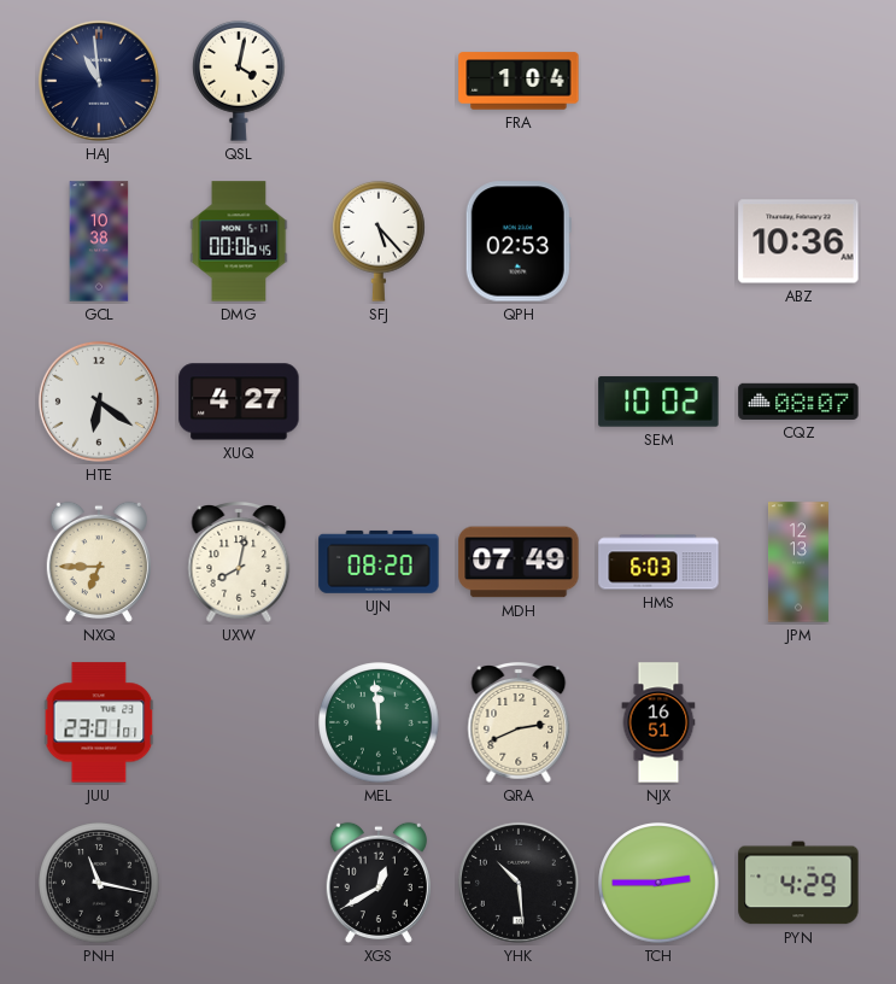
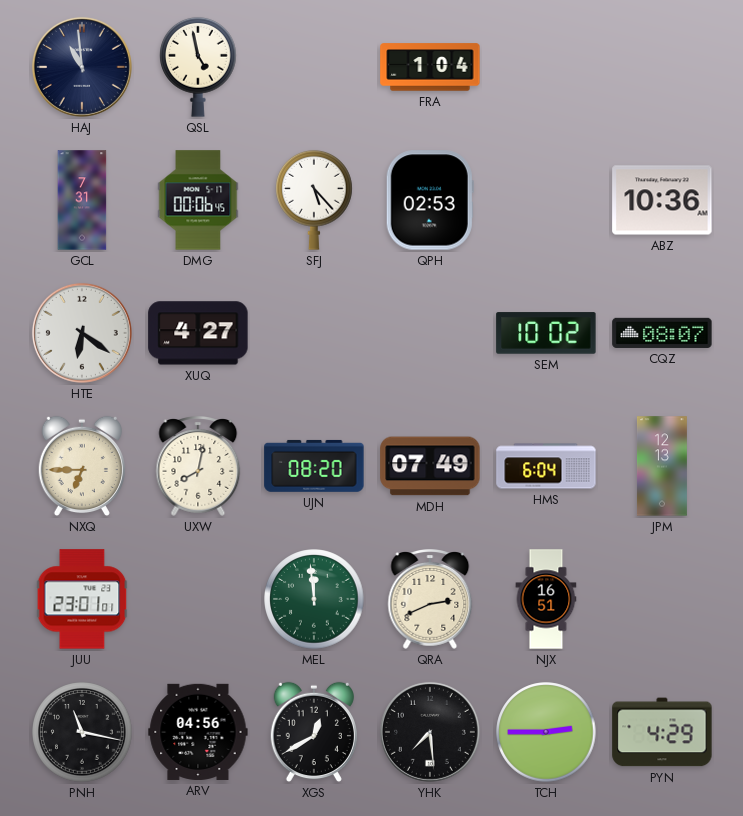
QSL: 4:02 -> 4:58 (198, 67)
GCL: 10:38 -> 7:31 (82, 200)
HMS: 6:03 -> 6:04 (546, 466)
ARV: none -> 04:56 (198, 732)
YHK: 10:29 -> 7:29 (430, 732)
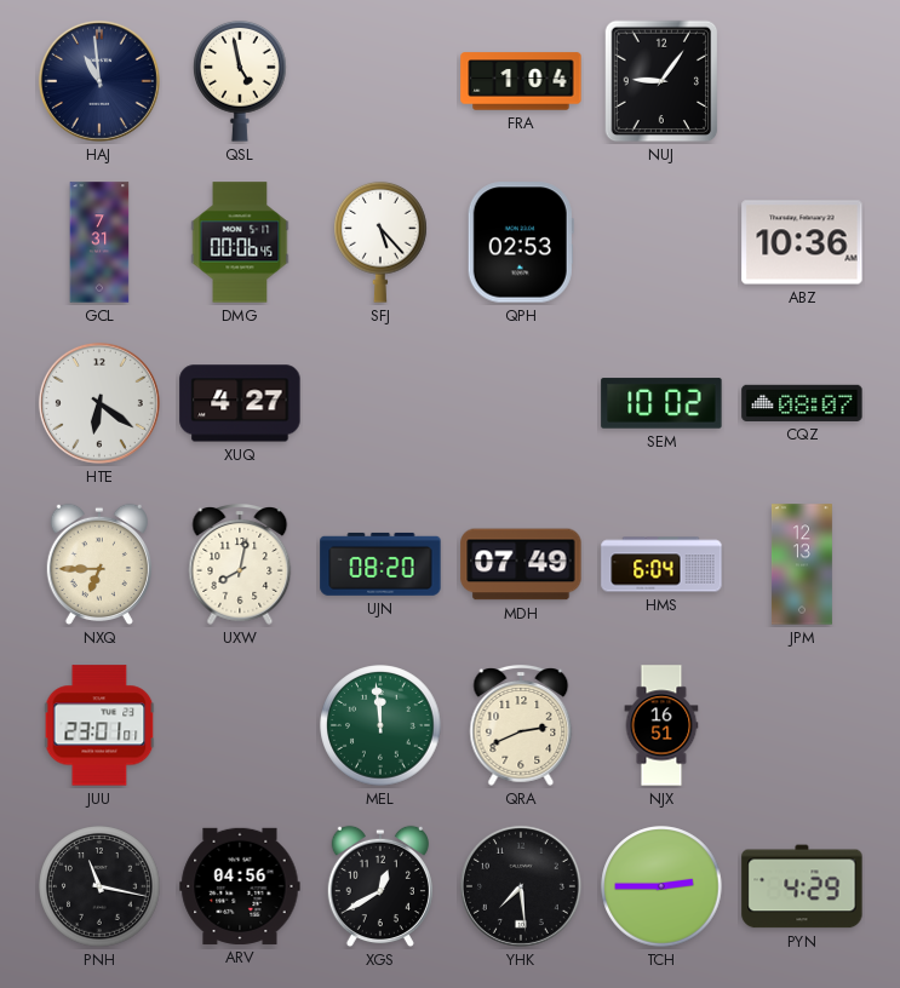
NUJ: none -> 9:06 (661, 81)
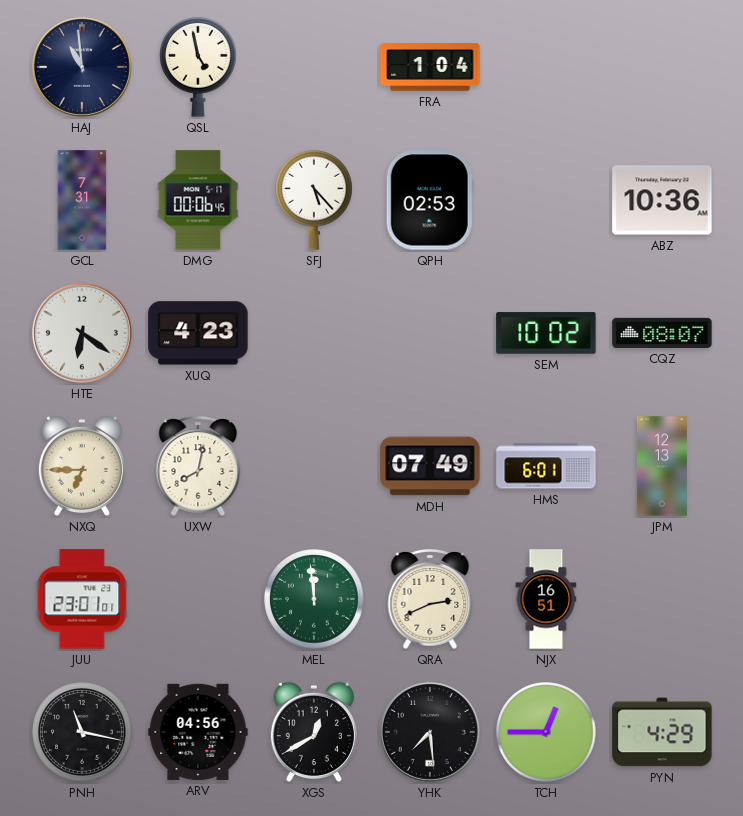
NUJ: 9:06 -> none (661, 81)
XUQ: 4:27 -> 4:23 (198, 333)
UJN: 08:20 -> none (380, 564)
HMS: 6:04 -> 6:01 (546, 466)
TCH: 2:45 -> 12:45 (546, 732)
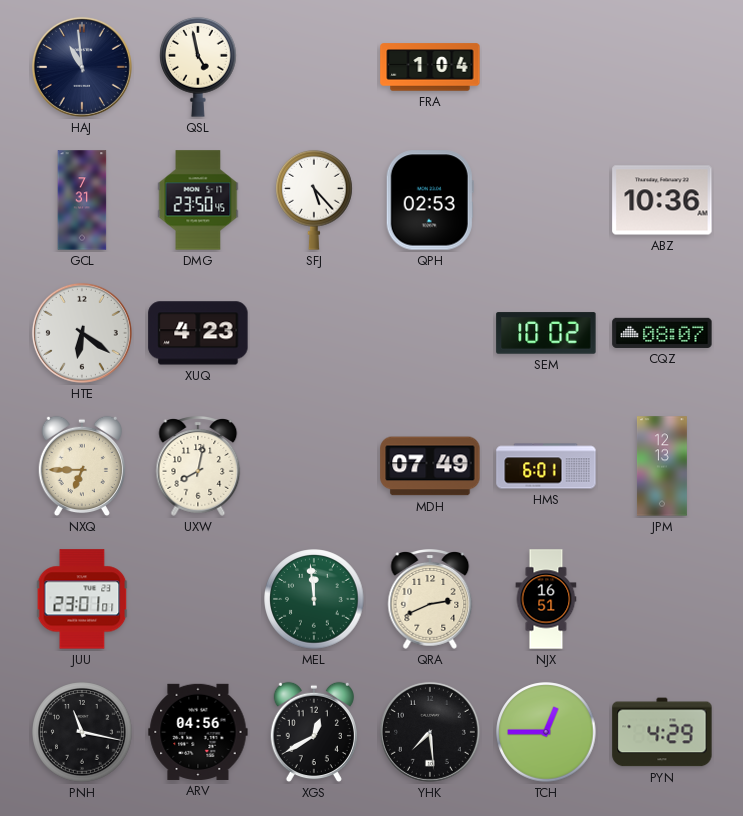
DMG: 00:06 -> 23:50 (198, 200)
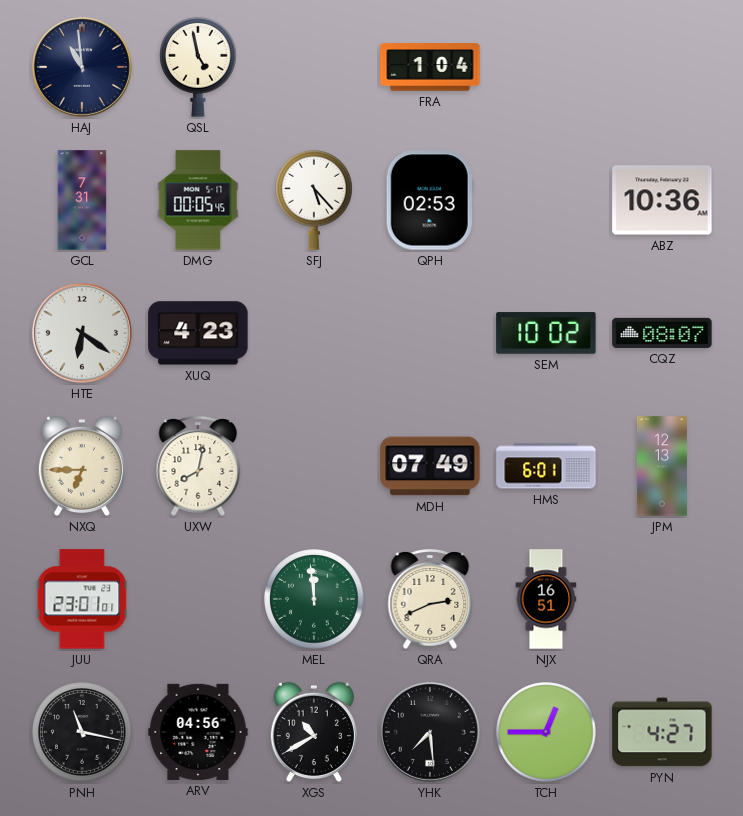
DMG: 23:50 -> 00:05 (198, 200)
XGS: 12:40 -> 10:40 (314, 732)
PYN: 4:29 -> 4:27 (662, 732)
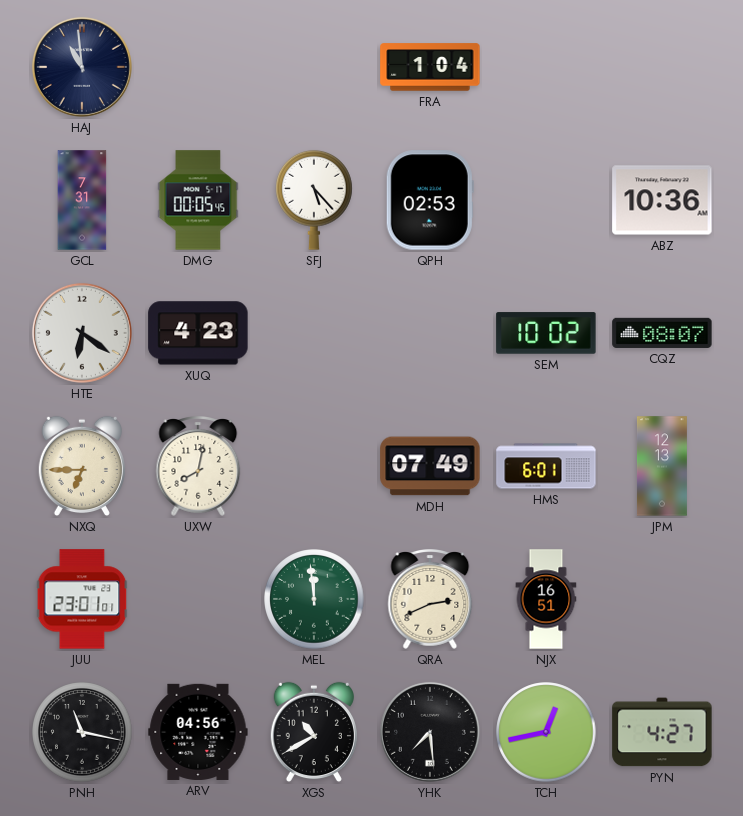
QSL: 4:58 -> none (198, 67)
TCH: 12:45 -> 12:43 (546, 732)
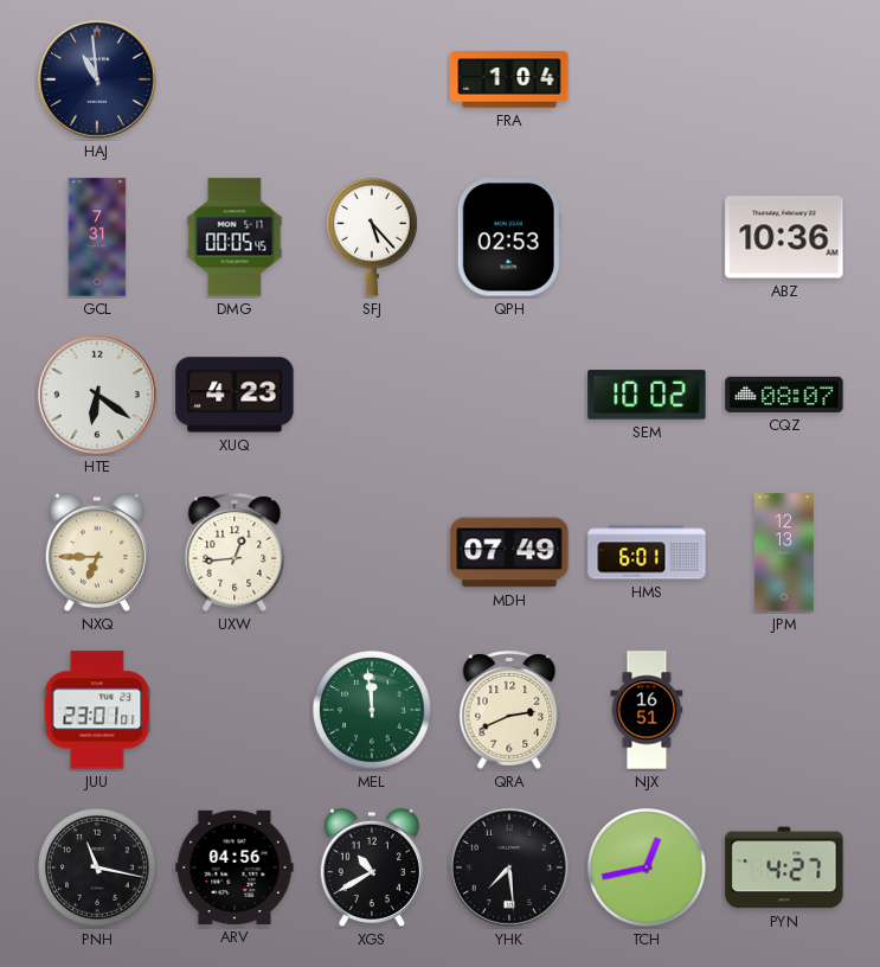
UXW: 8:02 -> 12:44 (235, 553)
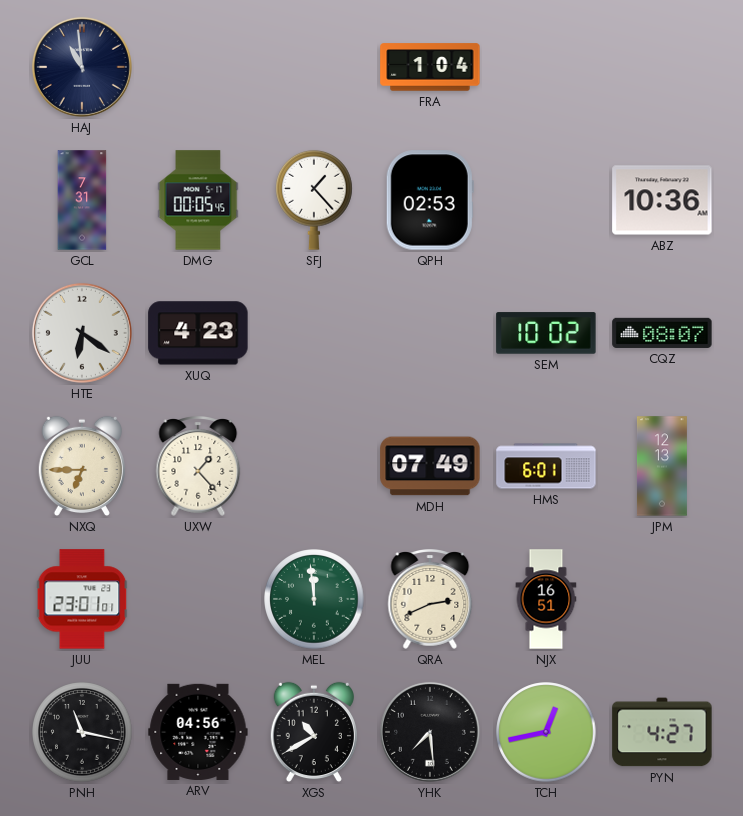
SFJ: 5:23 -> 1:23 (314, 200)
UXW: 12:44 -> 1:23 (198, 467)
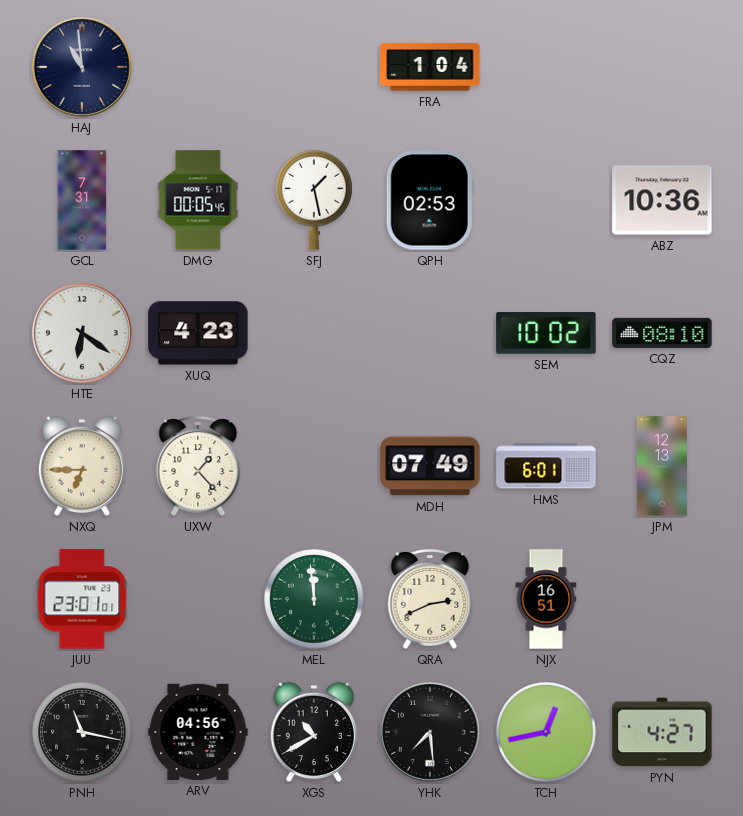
SFJ: 1:23 -> 1:28 (314, 200)
CQZ: 08:07 -> 08:10 (662, 333)
